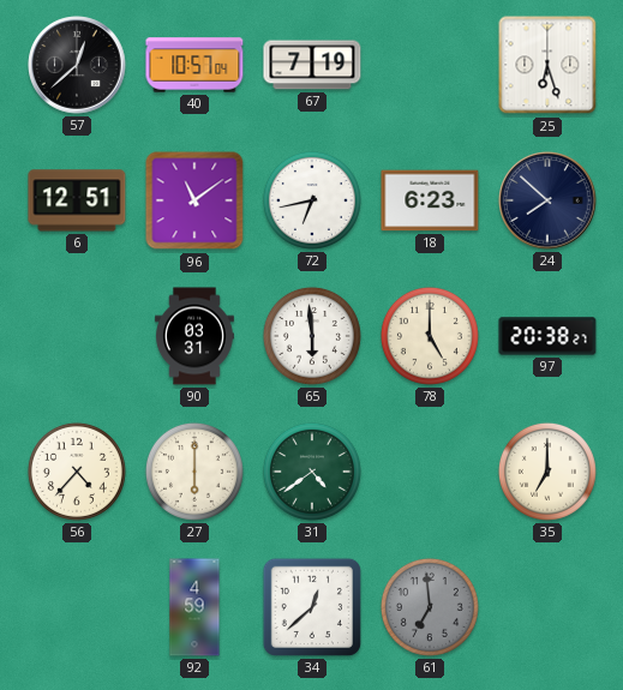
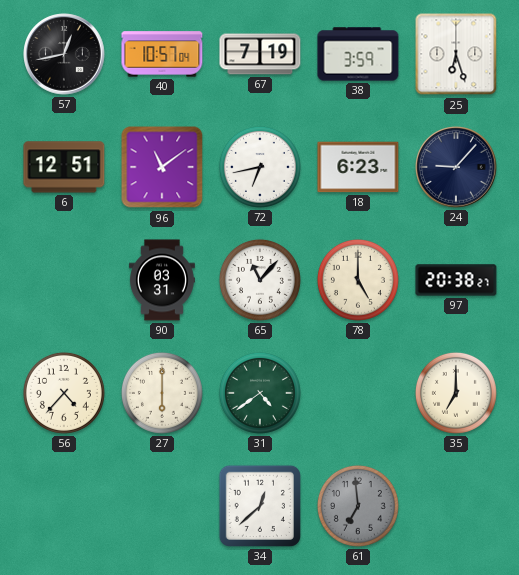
57: 12:38 -> 12:43 (64, 54)
38: none -> 3:59 (358, 54)
24: 7:52 -> 9:07 (456, 167)
65: 5:59 -> 11:07 (260, 280)
92: 4:59 -> none (194, 607)
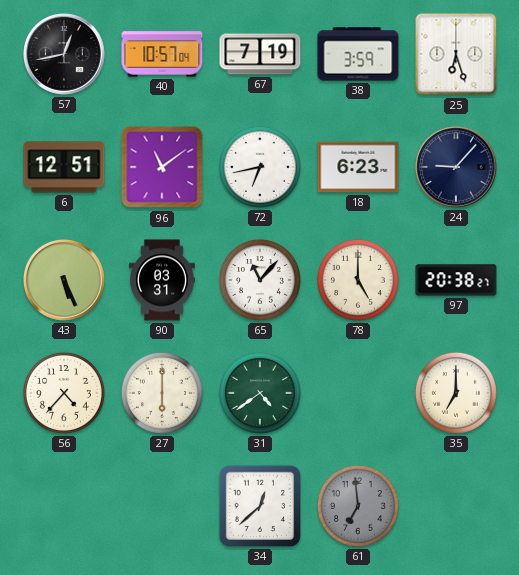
43: none -> 5:26 (64, 280)
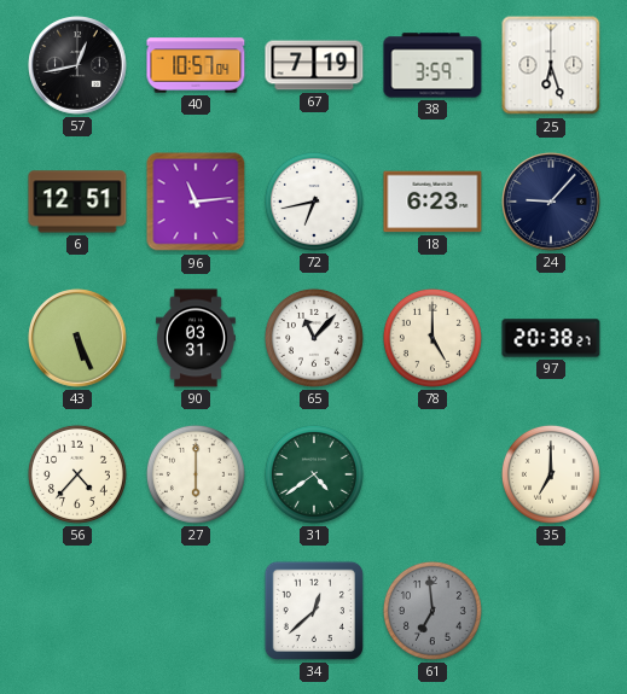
96: 11:09 -> 11:14 (196, 202)
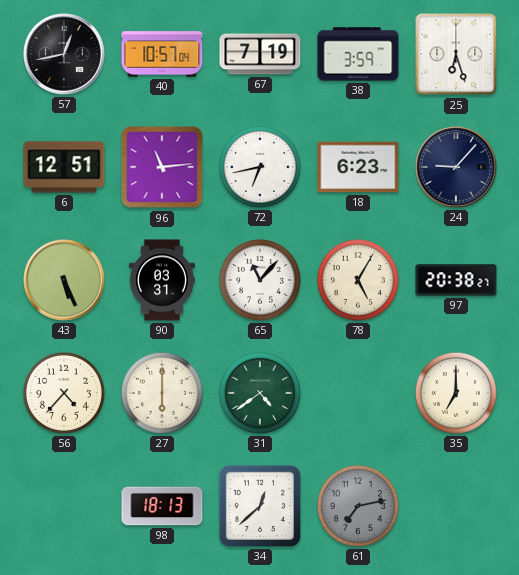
78: 5:00 -> 5:05 (358, 280)
98: none -> 18:13 (162, 506)
61: 6:59 -> 7:13 (358, 506)
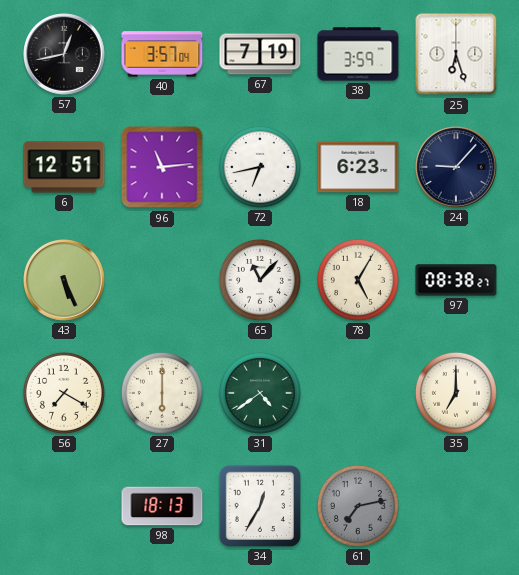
40: 10:57 -> 3:57 (162, 54)
90: 03:31 -> none (162, 280)
97: 20:38 -> 08:38 (456, 280)
56: 4:37 -> 7:20 (64, 393)
34: 12:38 -> 12:35 (260, 506)
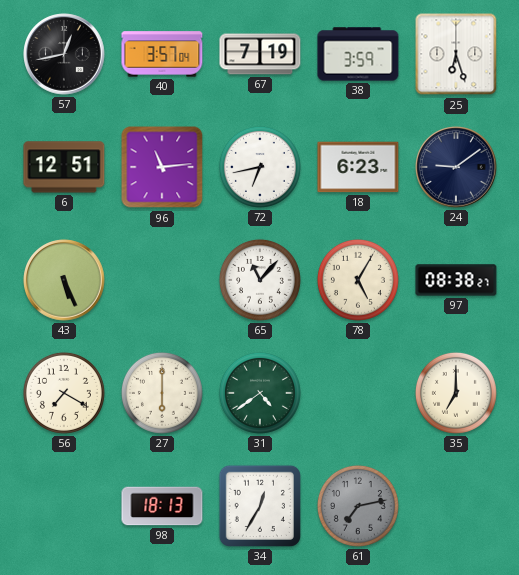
24: 9:07 -> 9:09 (456, 167)
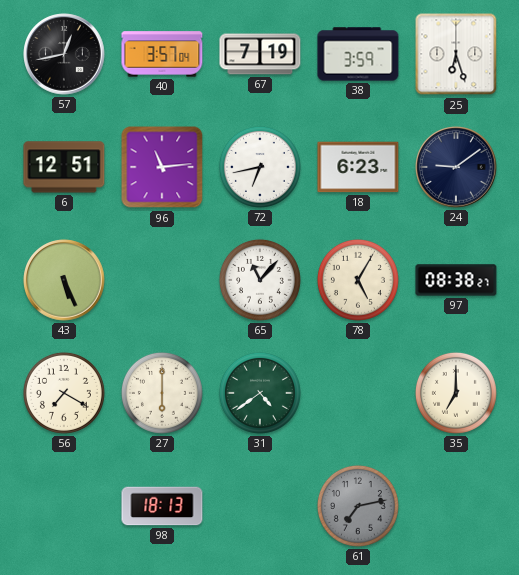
34: 12:35 -> none (260, 506)
